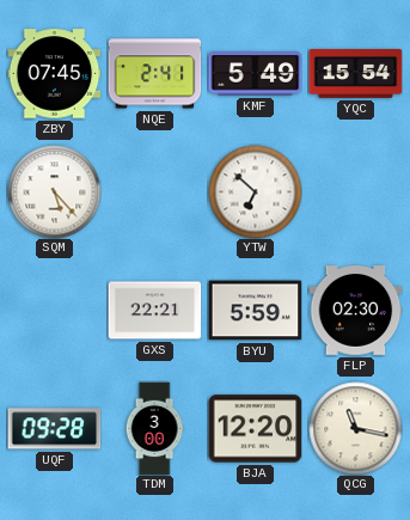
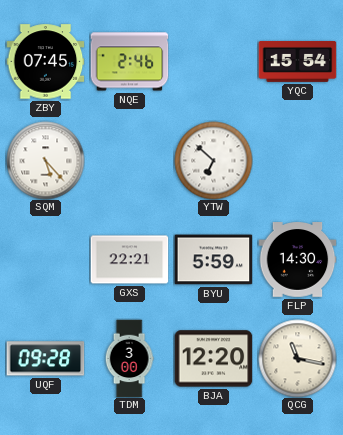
NQE: 2:41 -> 2:46 (129, 62)
KMF: 5:49 -> none (255, 74)
FLP: 02:30 -> 14:30 (297, 260)
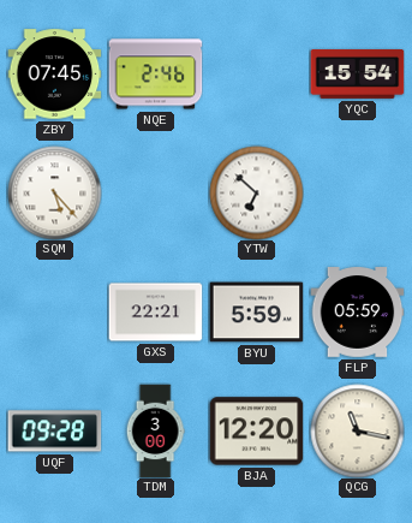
FLP: 14:30 -> 05:59 (357, 313)
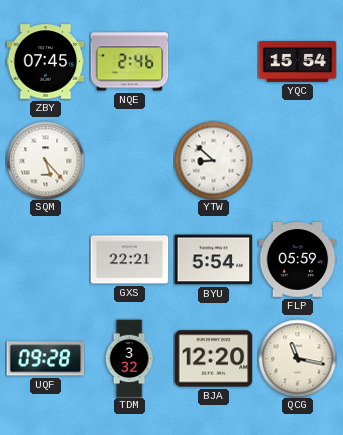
YTW: 6:52 -> 8:52 (213, 160)
BYU: 5:59 -> 5:54 (213, 260)
TDM: 3:00 -> 3:32 (129, 358)
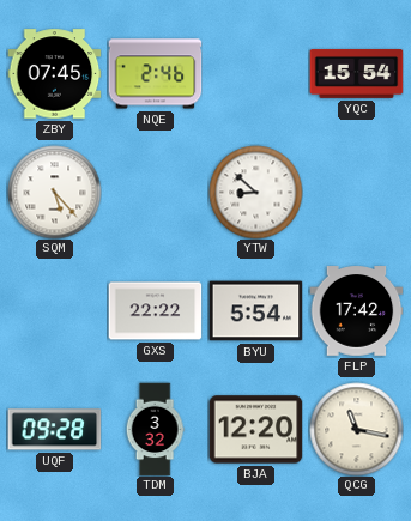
GXS: 22:21 -> 22:22 (155, 311)
FLP: 05:59 -> 17:42 (356, 311)
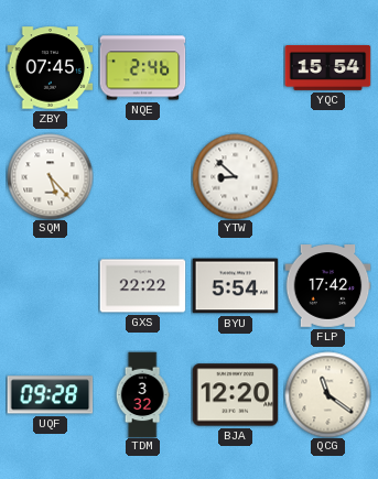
QCG: 11:17 -> 11:21 (327, 394)
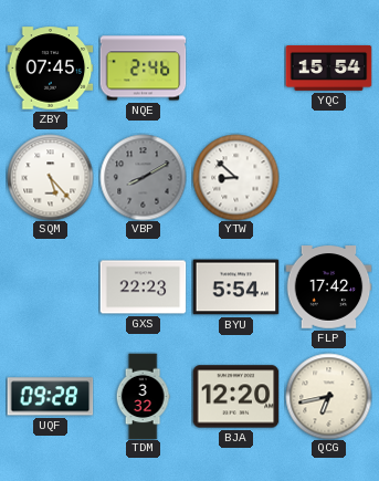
VBP: none -> 8:10 (143, 177)
GXS: 22:22 -> 22:23 (143, 287)
QCG: 11:21 -> 6:43 (328, 396)
